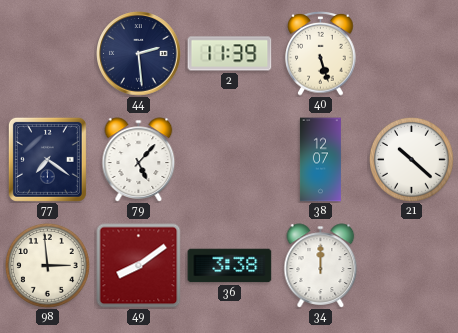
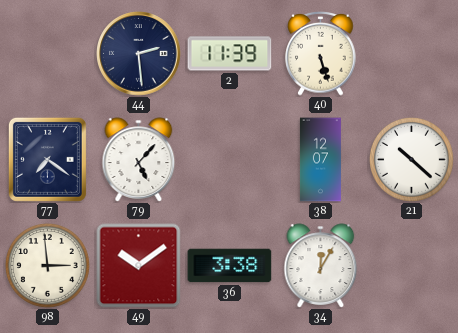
49: 8:09 -> 10:09 (139, 266)
34: 12:00 -> 12:05 (321, 266)
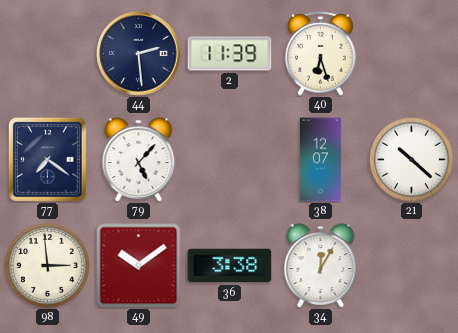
40: 5:27 -> 6:27 (321, 54)
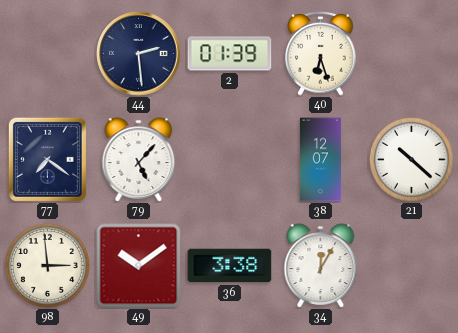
2: 11:39 -> 01:39 (230, 54)
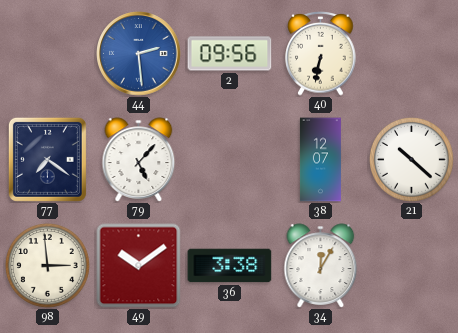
44 dial: navy -> blue (139, 54)
2: 01:39 -> 09:56 (230, 54)
40: 6:27 -> 6:32 (321, 54)
